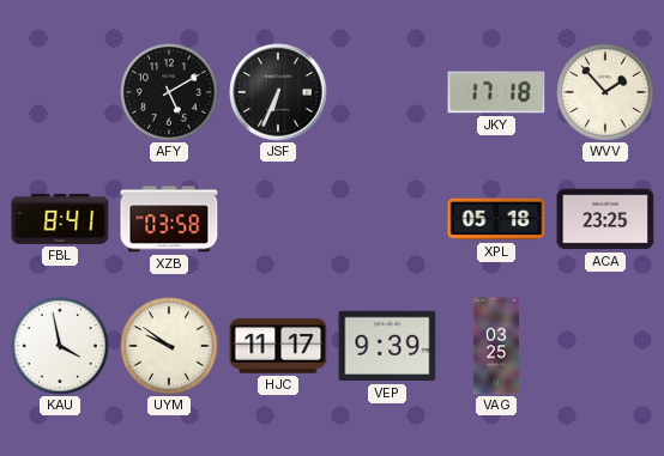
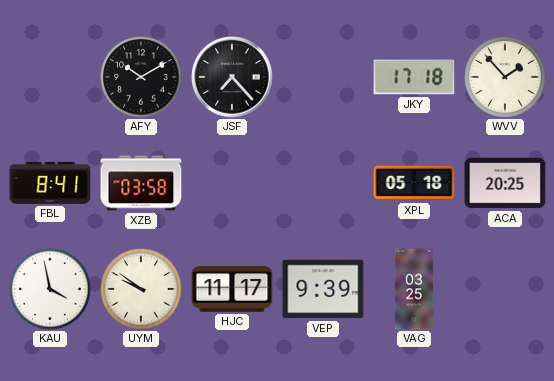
AFY: 5:10 -> 10:10 (141, 77)
JSF: 6:34 -> 7:23 (232, 77)
ACA: 23:25 -> 20:25 (505, 183)
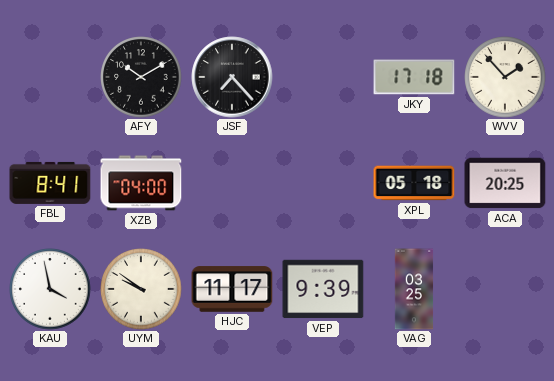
XZB: 03:58 -> 04:00 (141, 183)
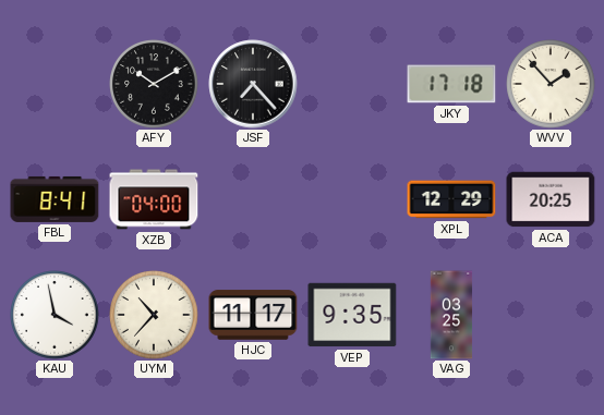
XPL: 05:18 -> 12:29 (451, 199)
UYM: 9:51 -> 10:37 (154, 315)
VEP: 9:39 -> 9:35 (352, 315)
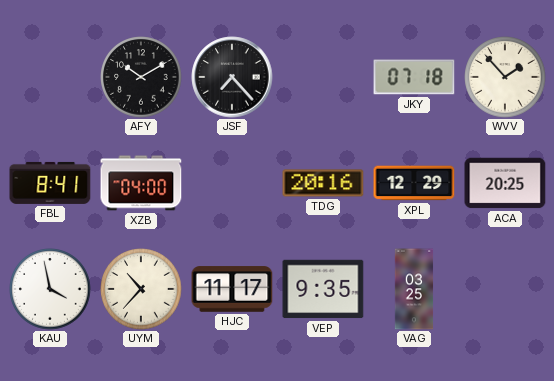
JKY: 17:18 -> 07:18 (414, 77)
TDG: none -> 20:16 (323, 183)
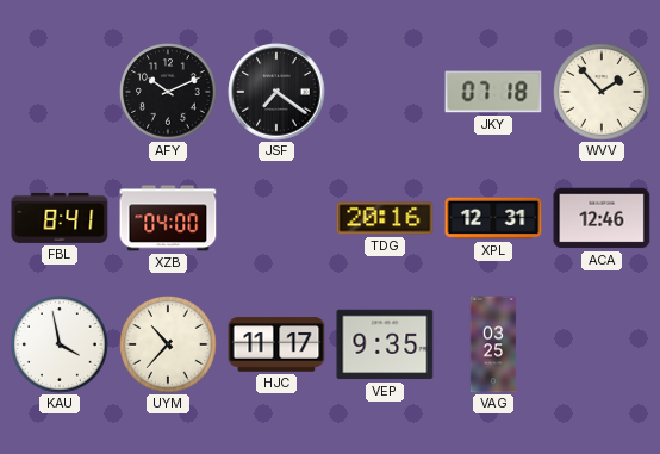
AFY: 10:10 -> 10:11 (168, 92)
JSF: 7:23 -> 7:21 (276, 92)
XPL: 12:29 -> 12:31 (493, 218)
ACA: 20:25 -> 12:46 (602, 218)
